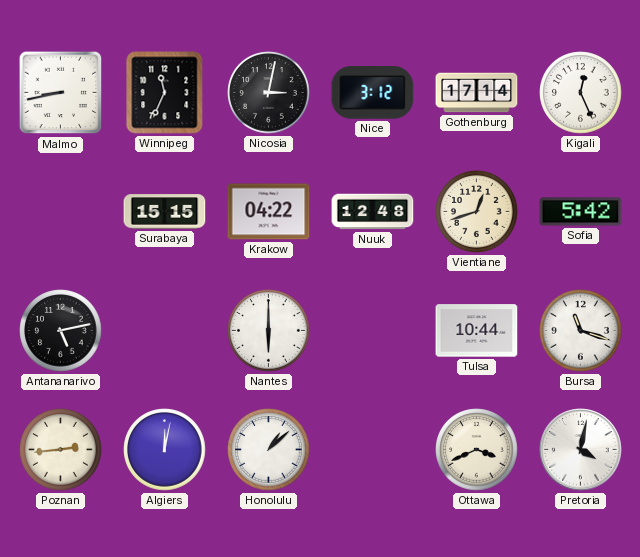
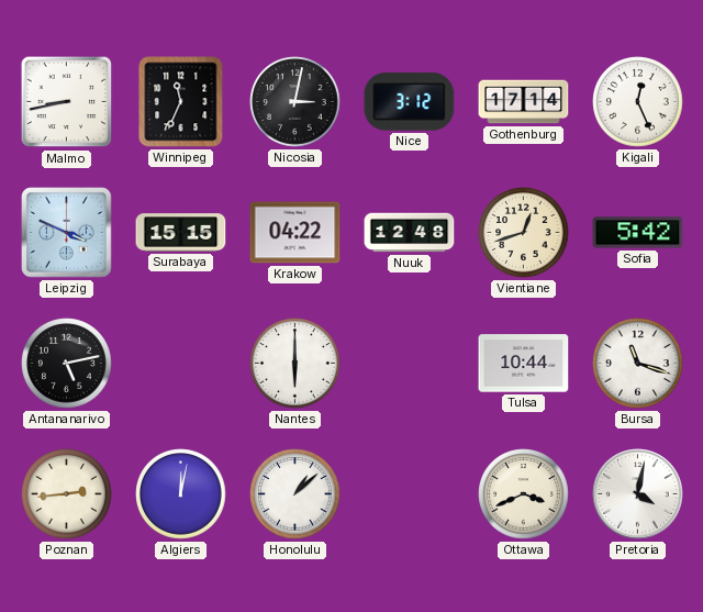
Leipzig: none -> 3:49 (67, 233)
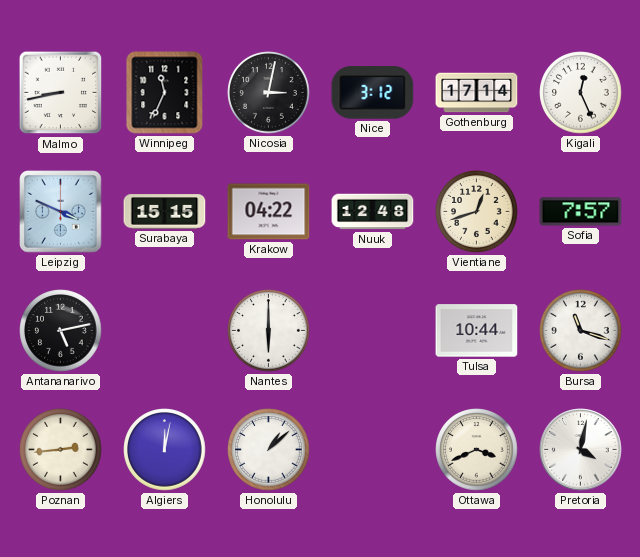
Sofia: 5:42 -> 7:57 (581, 212)
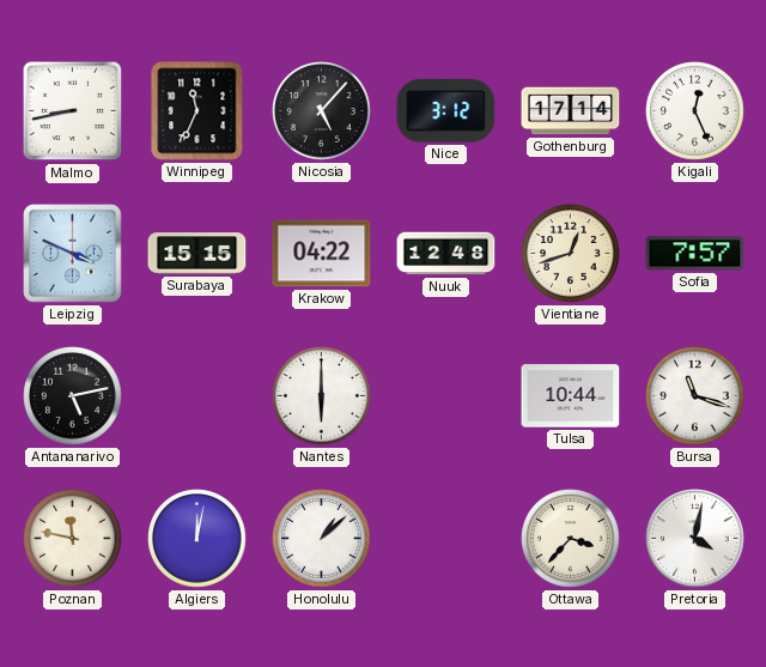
Nicosia: 3:02 -> 5:07 (322, 111)
Poznan: 2:44 -> 11:47 (73, 539)
Ottawa: 3:41 -> 3:37 (571, 539)
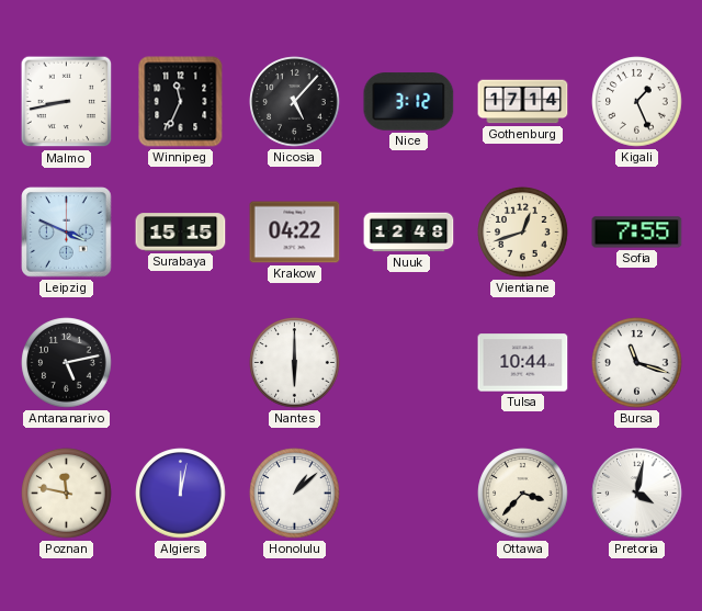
Kigali: 12:26 -> 1:26 (637, 102)
Sofia: 7:57 -> 7:55 (637, 233)
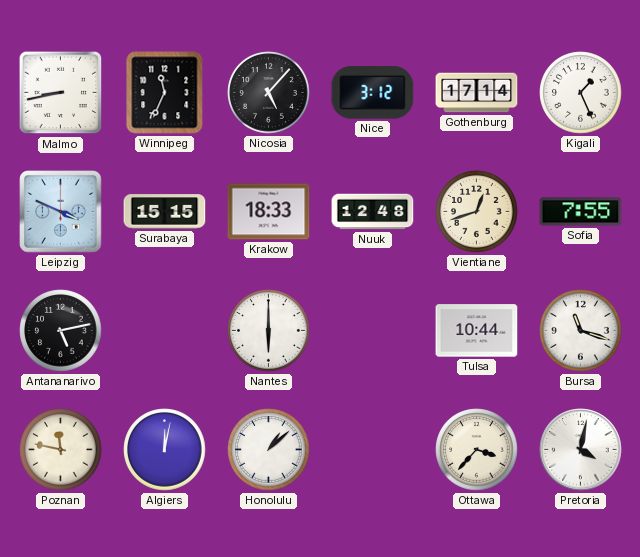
Krakow: 04:22 -> 18:33 (269, 212)
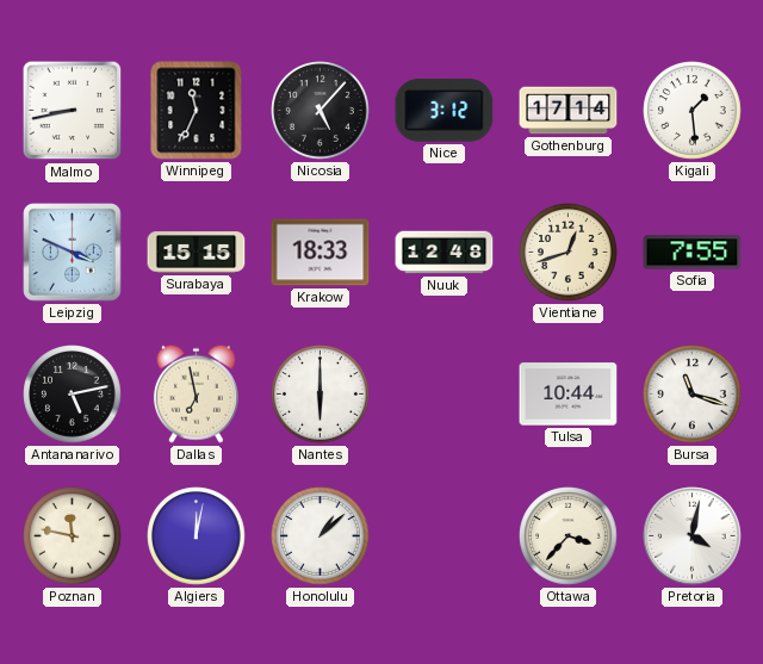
Kigali: 1:26 -> 1:29 (693, 111)
Dallas: none -> 6:58 (196, 393)
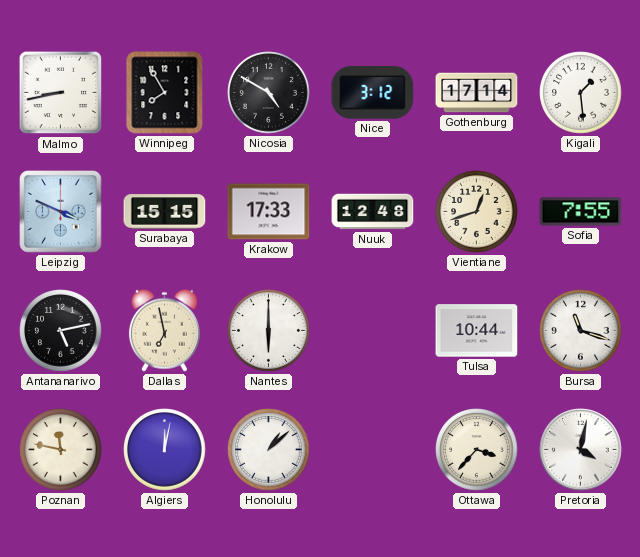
Winnipeg: 11:34 -> 7:55 (165, 93)
Nicosia: 5:07 -> 4:50 (269, 93)
Krakow: 18:33 -> 17:33 (269, 212)
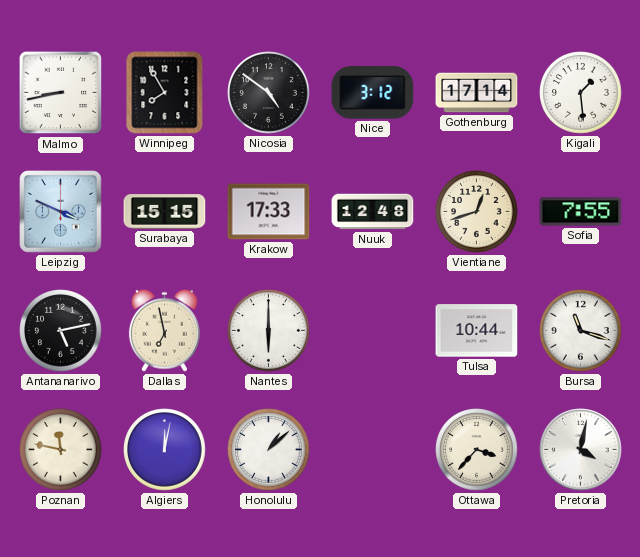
Nicosia: 4:50 -> 4:51 (269, 93)
